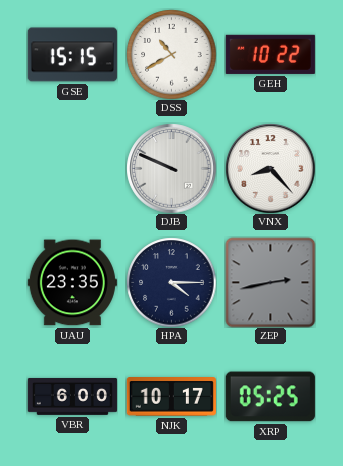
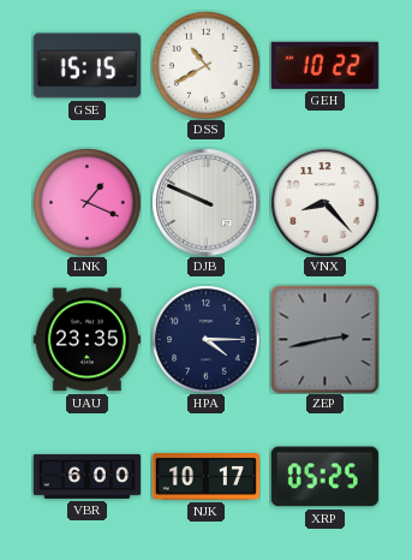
LNK: none -> 1:19 (86, 202)
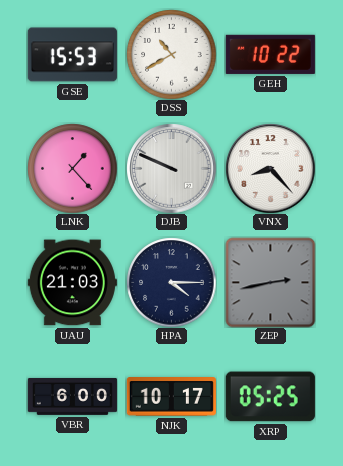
GSE: 15:15 -> 15:53 (72, 55)
LNK: 1:19 -> 1:23 (72, 168)
UAU: 23:35 -> 21:03 (72, 283)
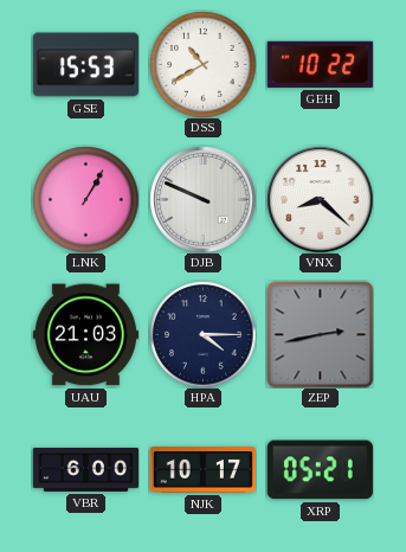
LNK: 1:23 -> 1:05 (85, 199)
VNX: 8:23 -> 8:22 (320, 199)
XRP: 05:25 -> 05:21 (320, 470)
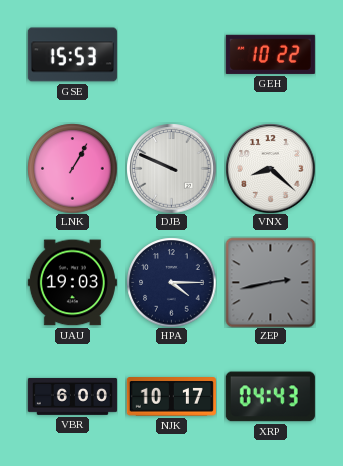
DSS: 10:40 -> none (202, 64)
UAU: 21:03 -> 19:03 (72, 283)
XRP: 05:21 -> 04:43 (270, 397)
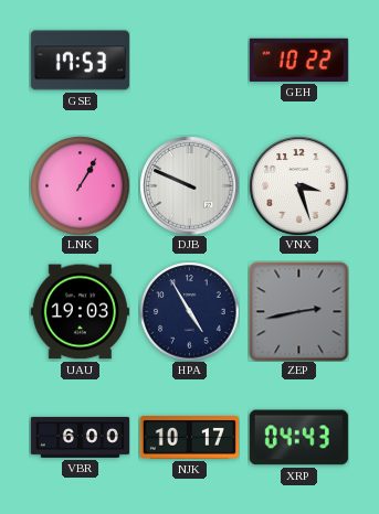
GSE: 15:53 -> 17:53 (80, 61)
VNX: 8:22 -> 3:27 (298, 185)
HPA: 4:15 -> 4:55 (189, 311)
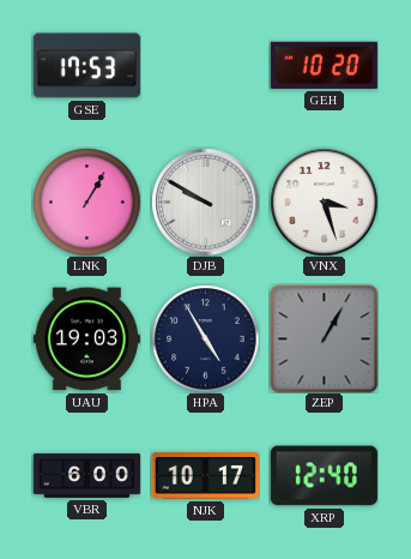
GEH: 10:22 -> 10:20 (324, 65)
DJB: 9:49 -> 9:50 (205, 202)
ZEP: 2:43 -> 1:05 (324, 338)
XRP: 04:43 -> 12:40 (324, 476)
